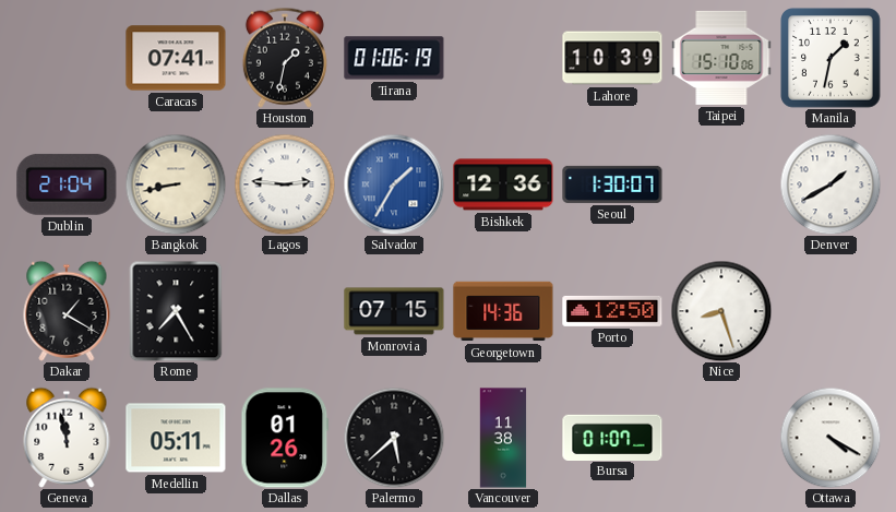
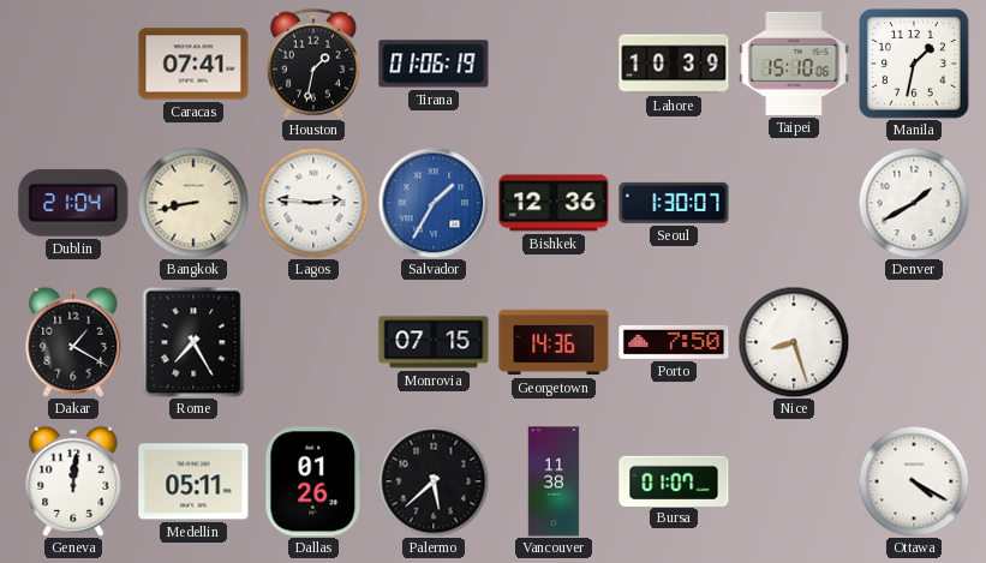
Porto: 12:50 -> 7:50 (674, 342)
Geneva: 11:58 -> 12:01 (73, 481)
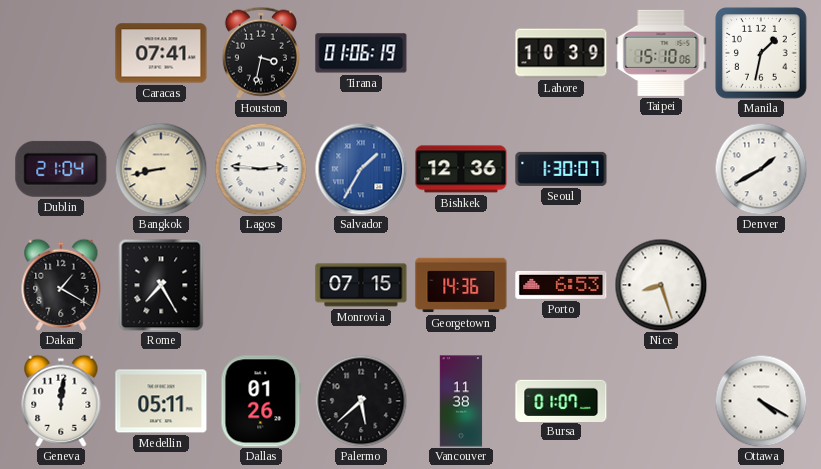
Houston: 1:32 -> 3:32 (261, 53)
Porto: 7:50 -> 6:53 (561, 285)
